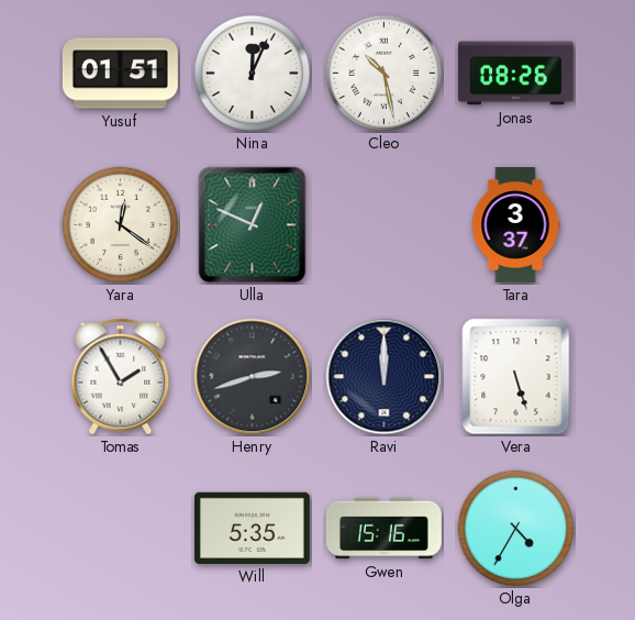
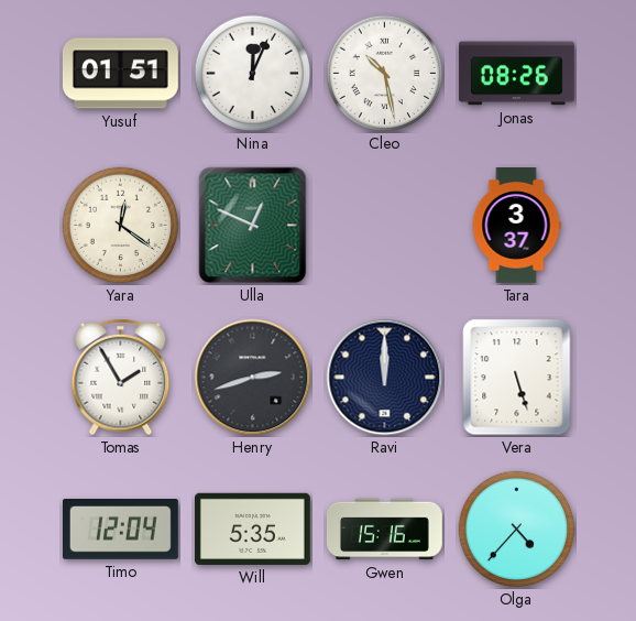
Timo: none -> 12:04 (120, 530)
Olga: 4:35 -> 4:37 (517, 530)
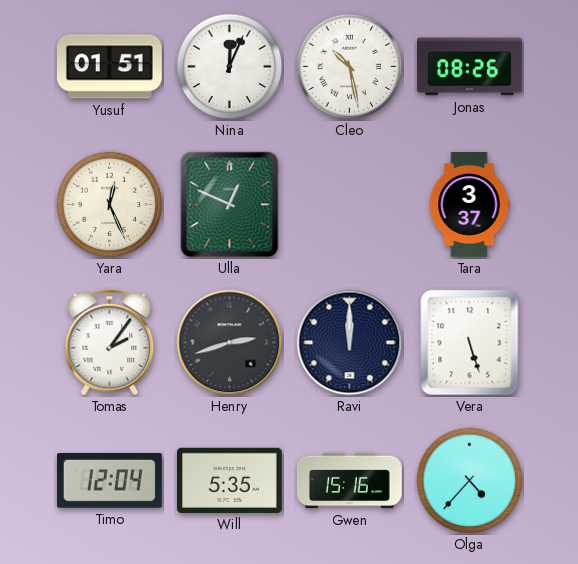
Yara: 12:21 -> 12:26 (110, 205)
Tomas: 1:55 -> 2:06 (110, 343)
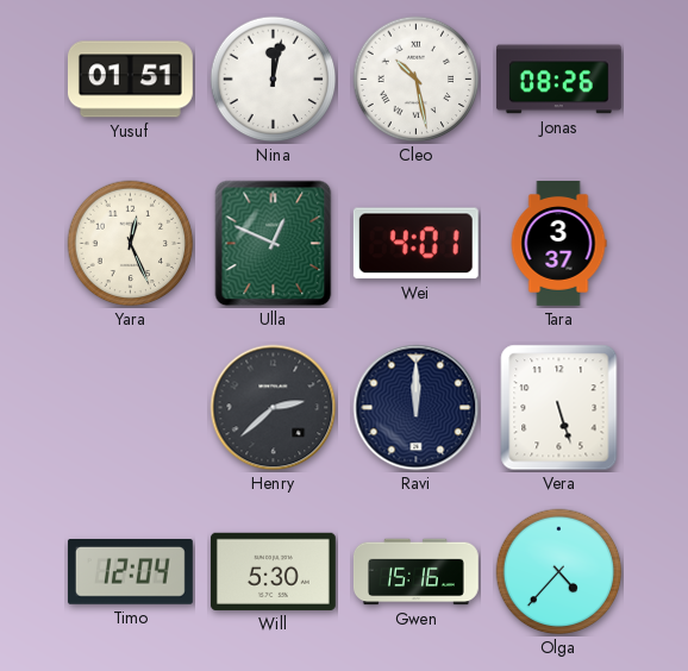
Nina: 12:04 -> 12:02 (274, 80)
Wei: none -> 4:01 (415, 244)
Tomas: 2:06 -> none (110, 343)
Henry: 2:42 -> 2:38 (274, 408)
Will: 5:35 -> 5:30 (273, 571)
